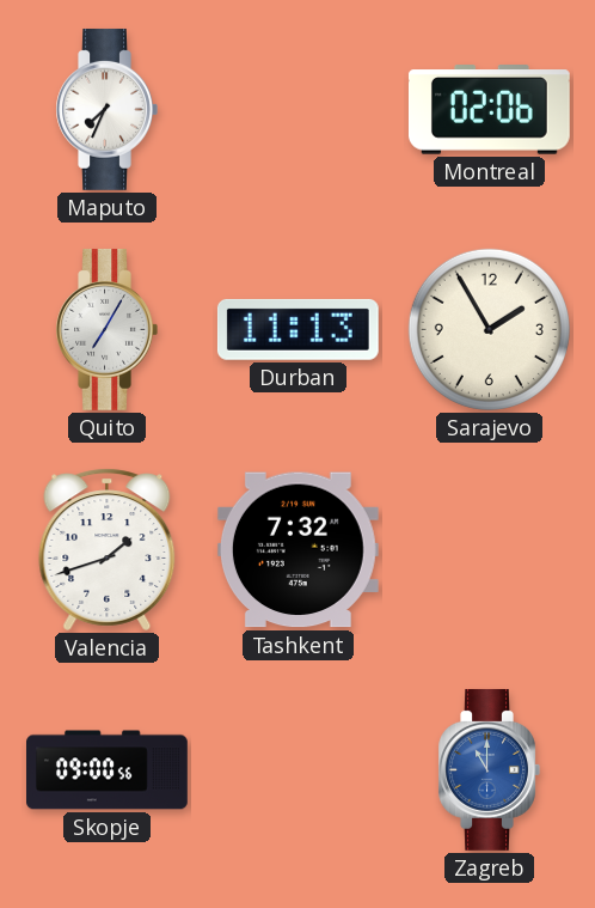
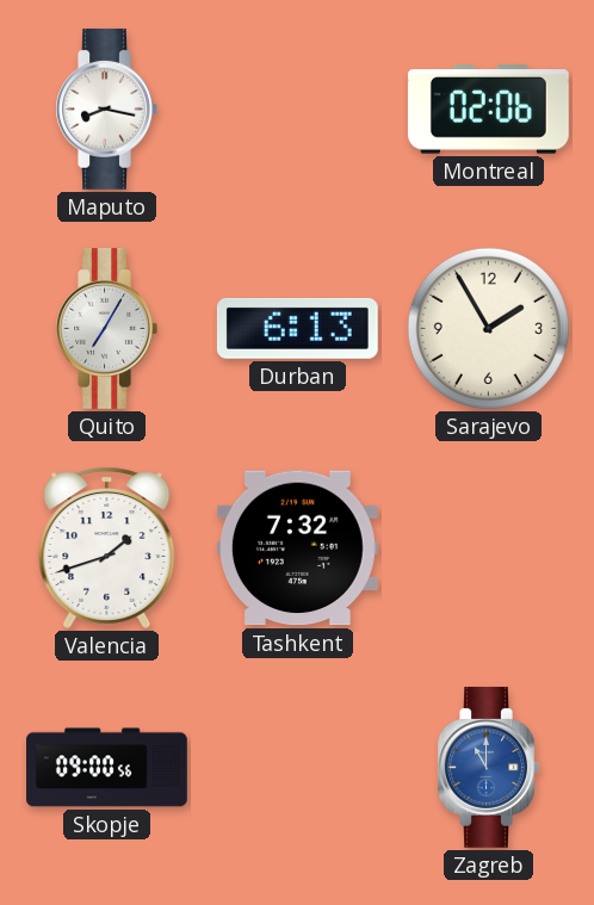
Maputo: 7:34 -> 8:17 (106, 109)
Durban: 11:13 -> 6:13 (297, 328)
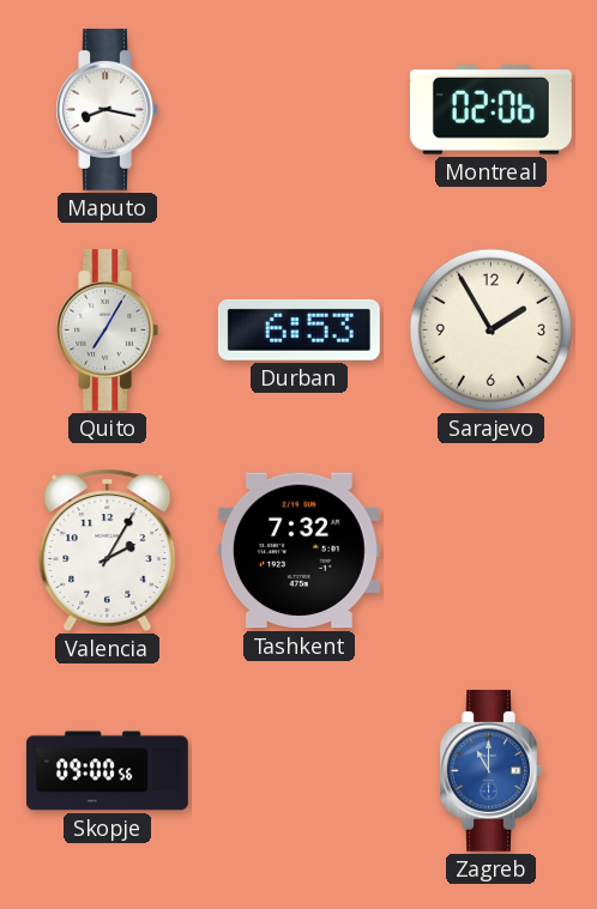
Durban: 6:13 -> 6:53 (298, 329)
Valencia: 1:42 -> 2:05 (108, 550)
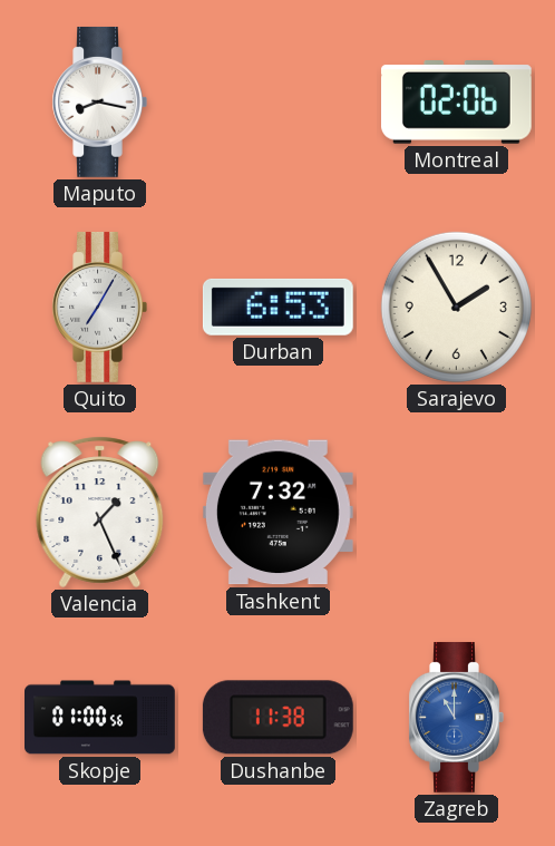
Valencia: 2:05 -> 1:26 (100, 512)
Skopje: 09:00 -> 01:00 (100, 718)
Dushanbe: none -> 11:38 (277, 718)
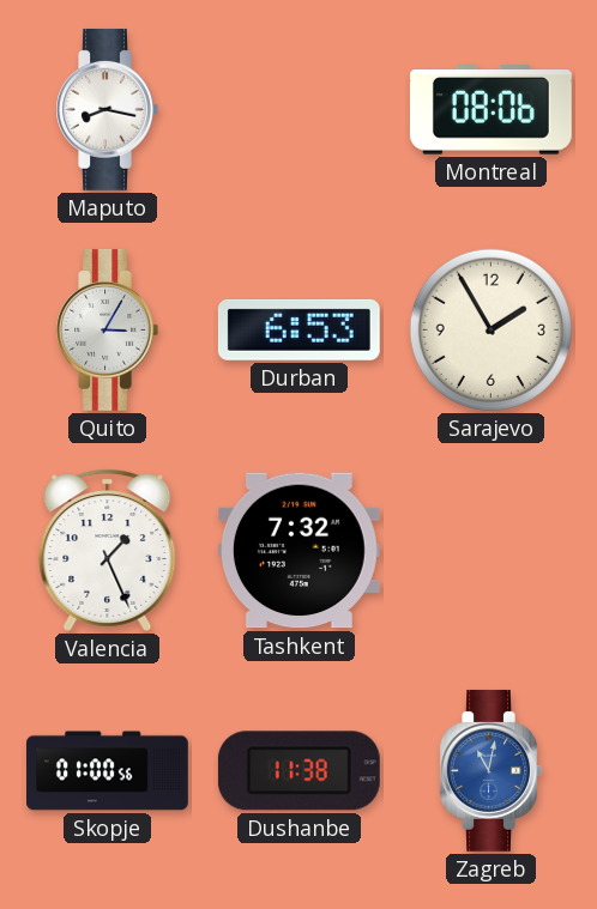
Montreal: 02:06 -> 08:06 (490, 110)
Quito: 7:05 -> 3:05 (107, 329)
Zagreb: 11:00 -> 11:02 (490, 770)
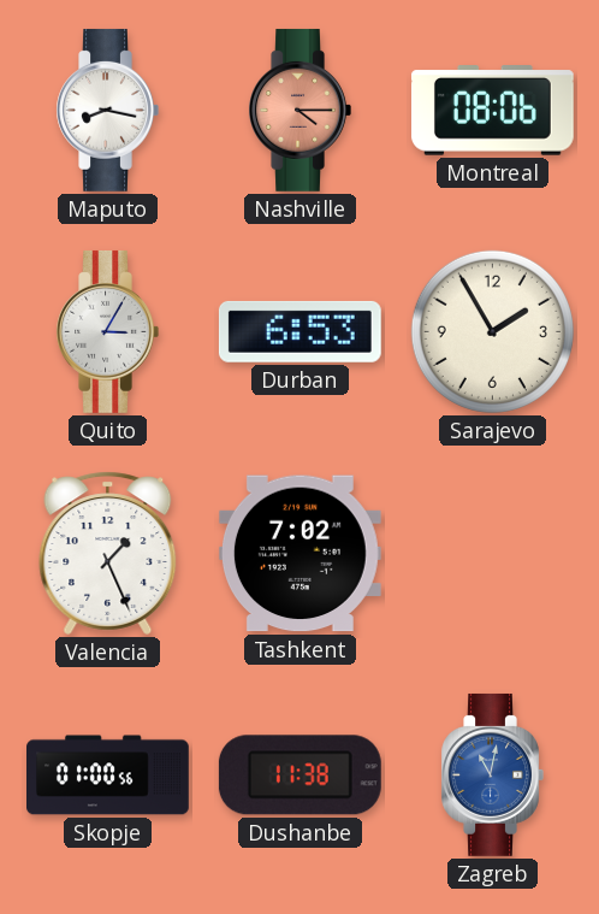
Nashville: none -> 4:15 (299, 110)
Tashkent: 7:32 -> 7:02 (299, 554)
